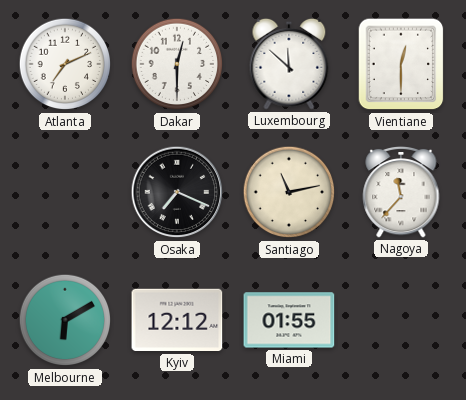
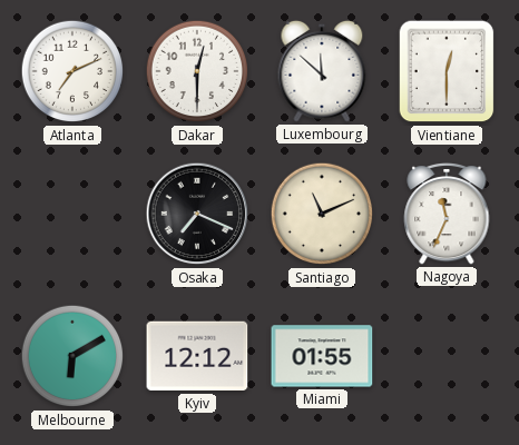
Santiago: 11:13 -> 11:11 (322, 214)
Nagoya: 11:37 -> 11:34 (447, 214)
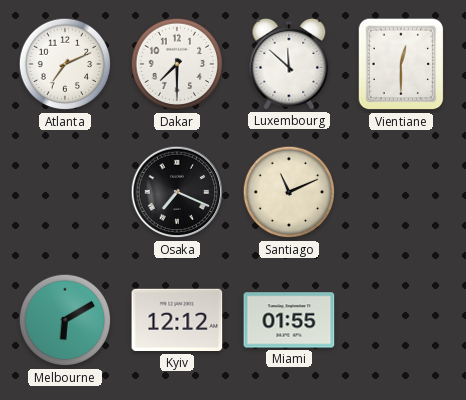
Dakar: 12:30 -> 7:30 (177, 64)
Nagoya: 11:34 -> none (447, 214)
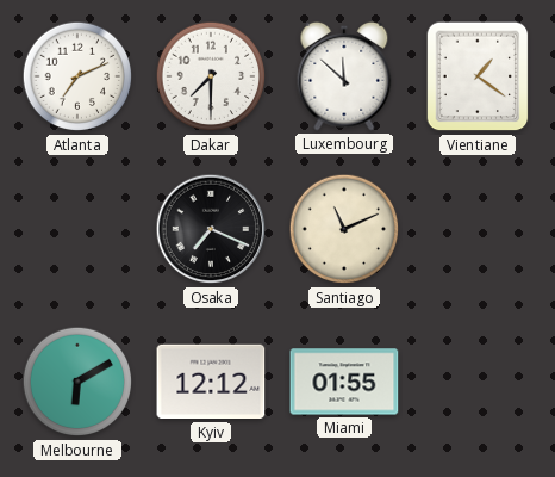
Vientiane: 12:30 -> 1:21 (478, 76)
